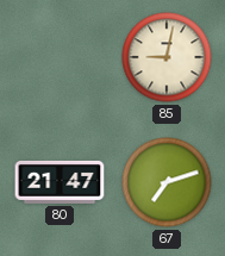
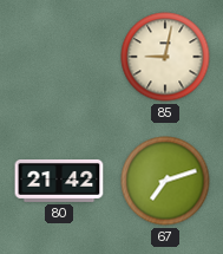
80: 21:47 -> 21:42 (59, 181)
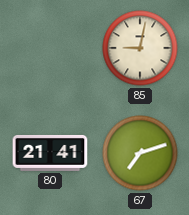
80: 21:42 -> 21:41 (50, 153)
